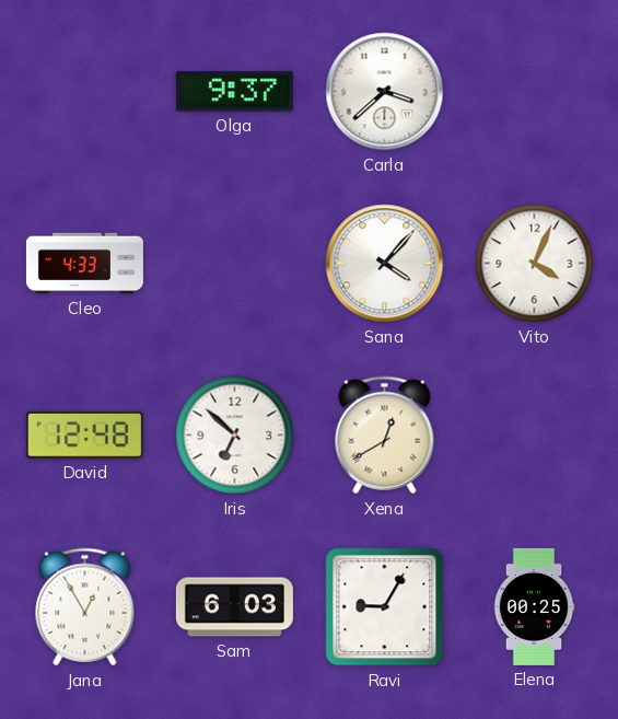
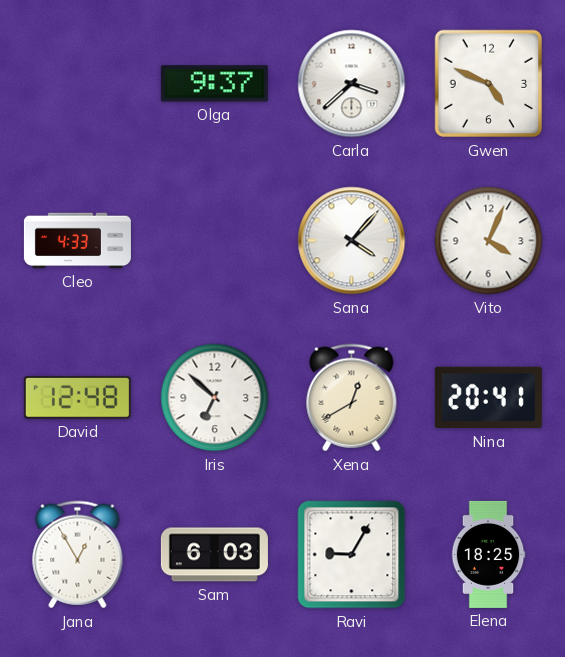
Gwen: none -> 4:49 (489, 84)
Nina: none -> 20:41 (488, 398)
Elena: 00:25 -> 18:25 (488, 554)
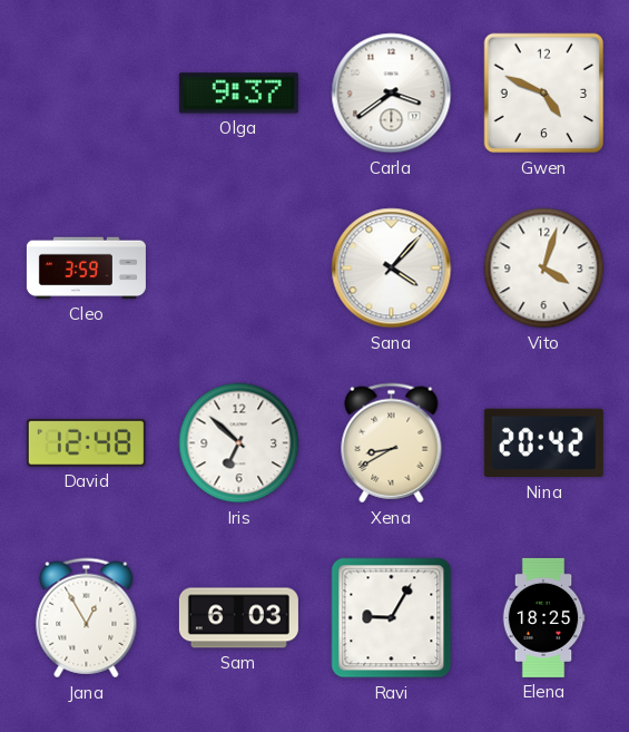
Carla: 3:38 -> 3:39 (392, 94)
Cleo: 4:33 -> 3:59 (86, 269)
Vito: 4:04 -> 4:03 (544, 269)
Xena: 12:40 -> 8:40 (392, 443)
Nina: 20:41 -> 20:42 (543, 443)
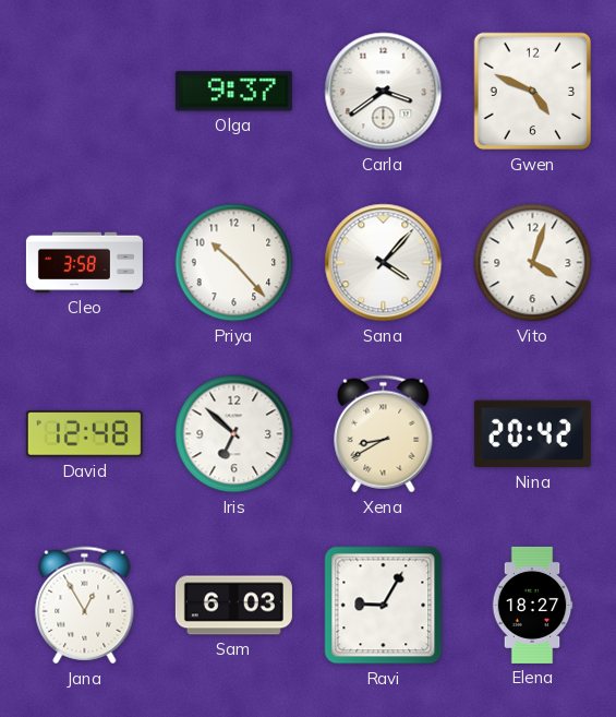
Cleo: 3:59 -> 3:58 (84, 263)
Priya: none -> 10:23 (234, 263)
Elena: 18:25 -> 18:27 (532, 605)
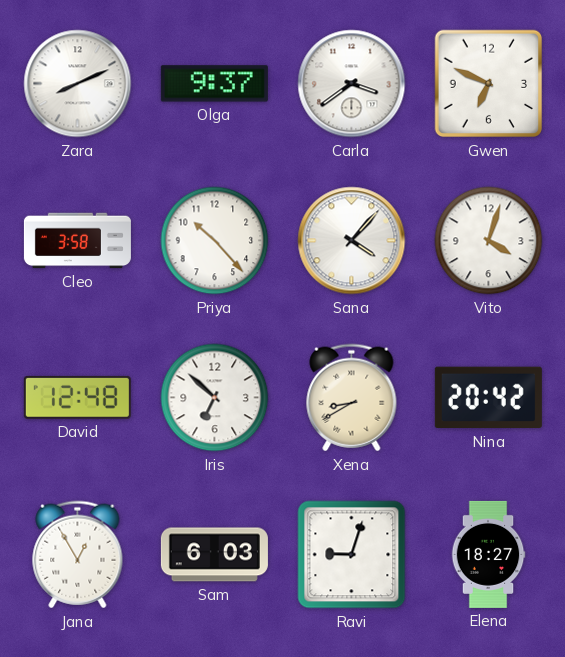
Zara: none -> 8:11 (78, 84)
Gwen: 4:49 -> 6:49 (489, 84)
Ravi: 9:05 -> 9:03 (352, 555)
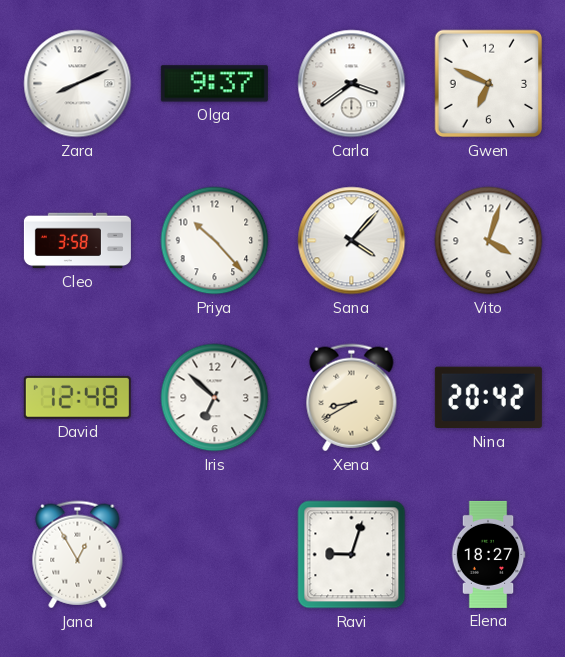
Sam: 6:03 -> none (214, 555)
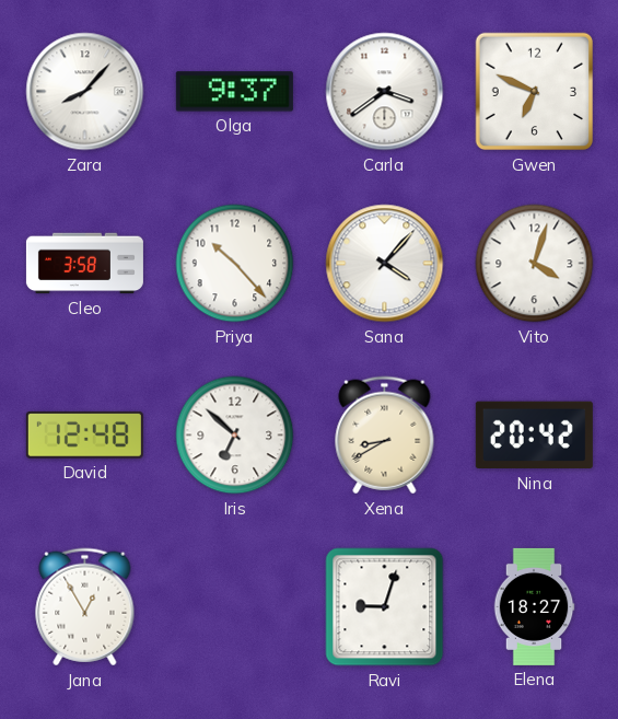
Zara: 8:11 -> 8:07 (85, 92)
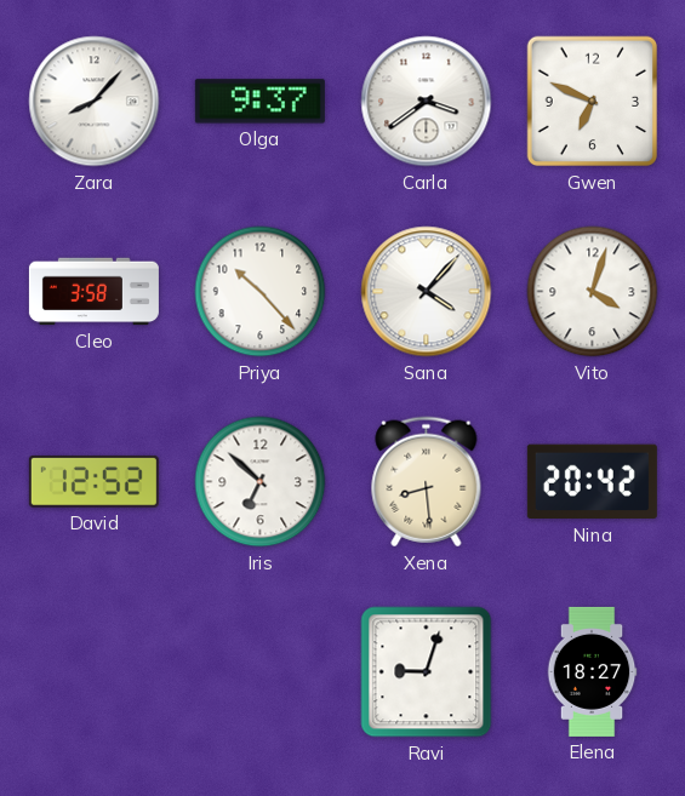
David: 12:48 -> 12:52 (93, 481)
Xena: 8:40 -> 8:29 (427, 482)
Jana: 12:55 -> none (85, 607)
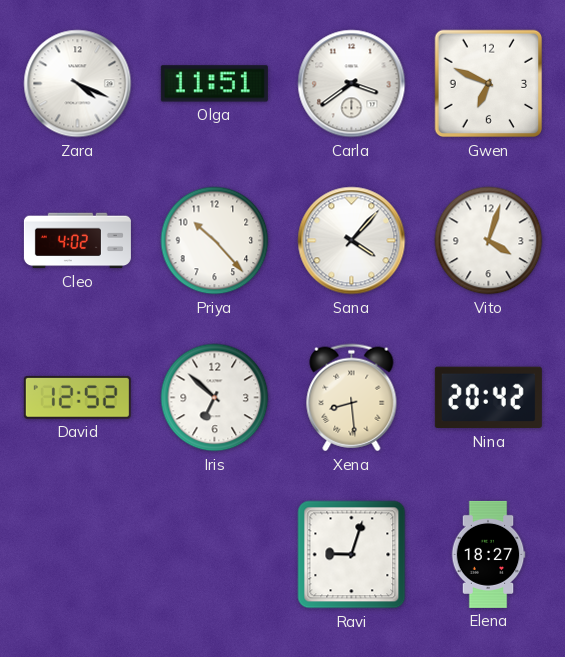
Zara: 8:07 -> 4:19 (78, 84)
Olga: 9:37 -> 11:51 (214, 84)
Cleo: 3:58 -> 4:02 (77, 241)
